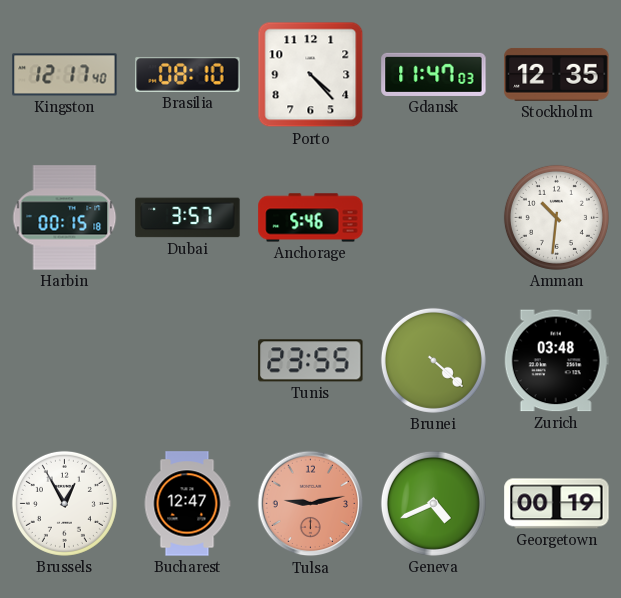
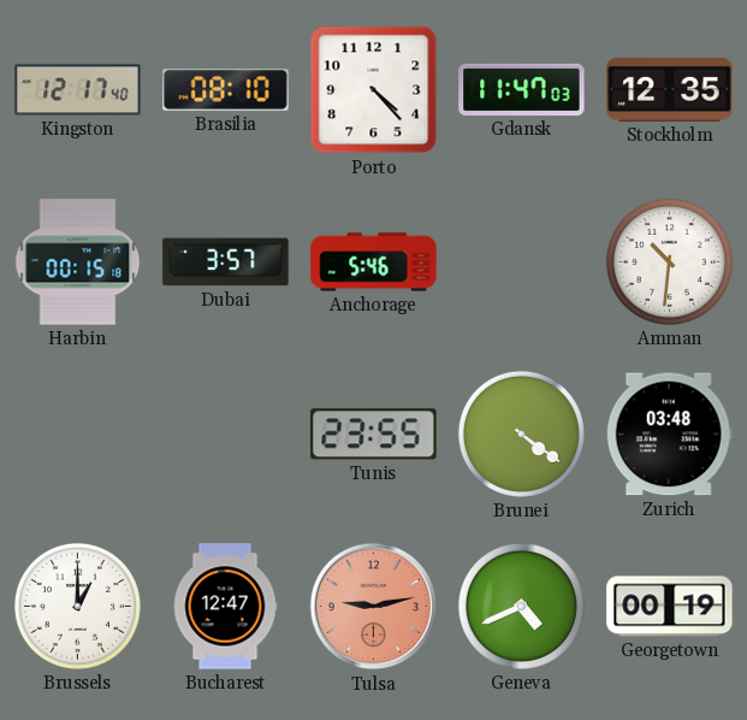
Brunei: 4:22 -> 4:21 (521, 433)
Brussels: 12:55 -> 1:00 (77, 606)
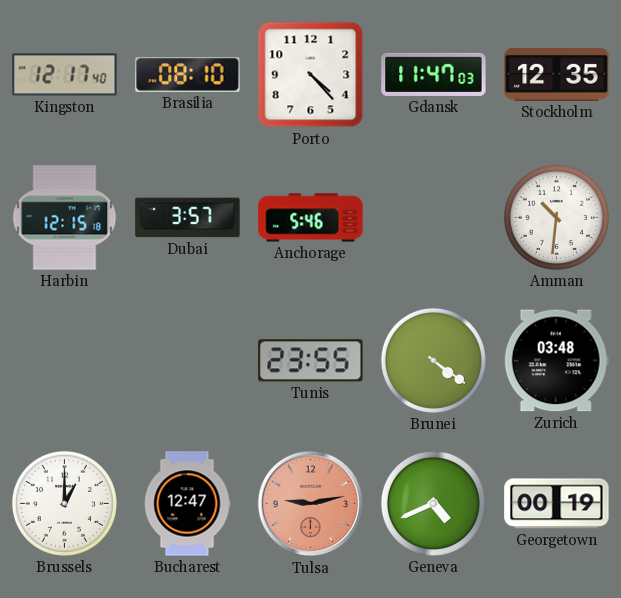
Harbin: 00:15 -> 12:15 (65, 218)
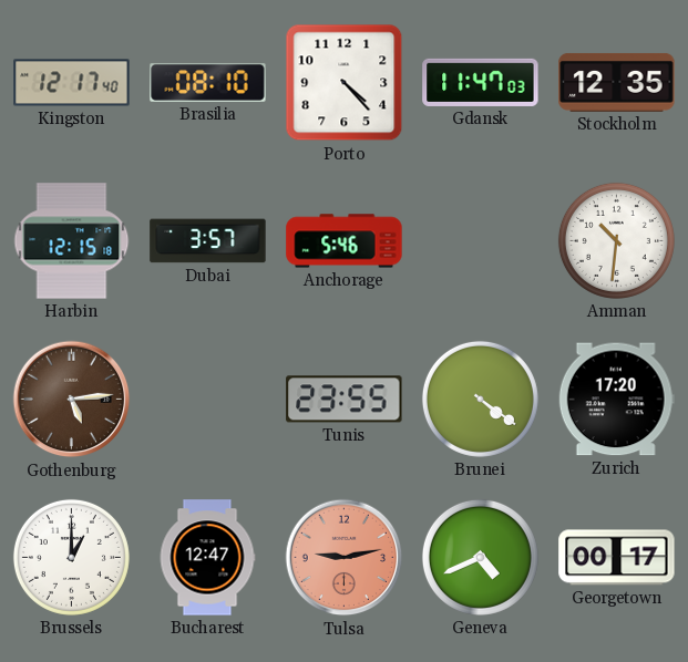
Gothenburg: none -> 5:14 (72, 400)
Zurich: 03:48 -> 17:20 (616, 400)
Georgetown: 00:19 -> 00:17 (617, 558)
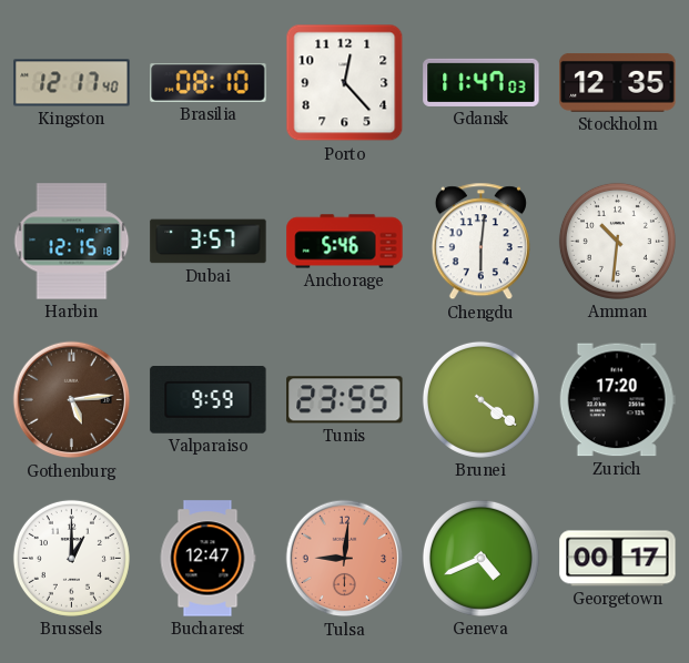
Porto: 4:23 -> 12:23 (345, 83)
Chengdu: none -> 6:01 (480, 242)
Valparaiso: none -> 9:59 (209, 400)
Tulsa: 9:13 -> 9:01 (345, 559)
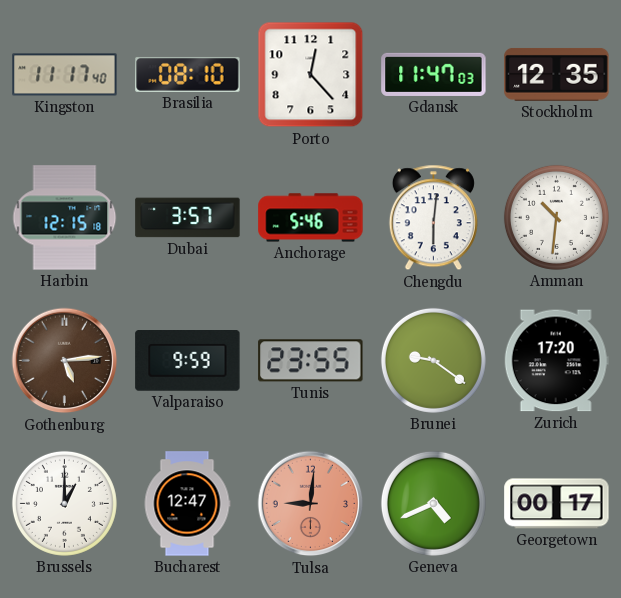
Kingston: 12:17 -> 11:17 (65, 75)
Brunei: 4:21 -> 9:21 (433, 360)
